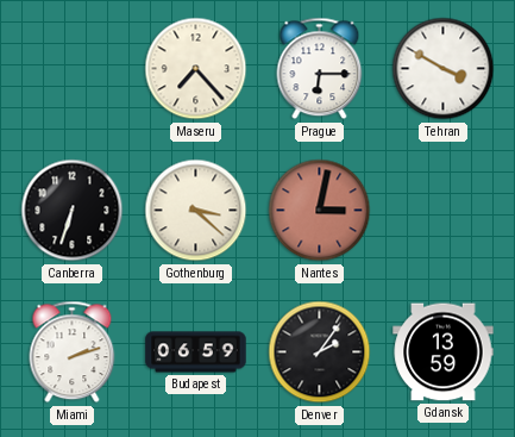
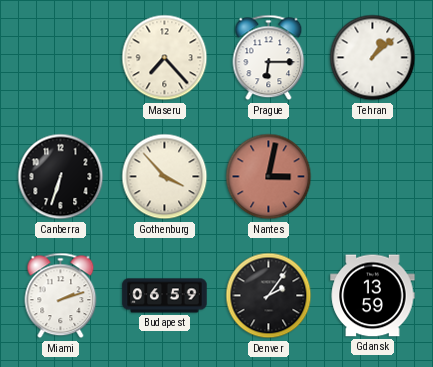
Tehran: 3:50 -> 1:08 (373, 58)
Gothenburg: 3:22 -> 3:53 (165, 177)
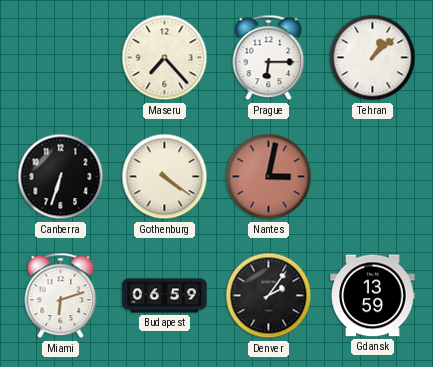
Gothenburg: 3:53 -> 4:21 (165, 177)
Miami: 2:12 -> 6:12 (61, 296)
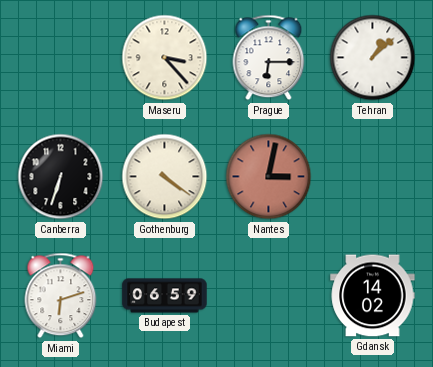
Maseru: 7:23 -> 3:23 (165, 58)
Denver: 2:06 -> none (269, 296)
Gdansk: 13:59 -> 14:02 (373, 296)
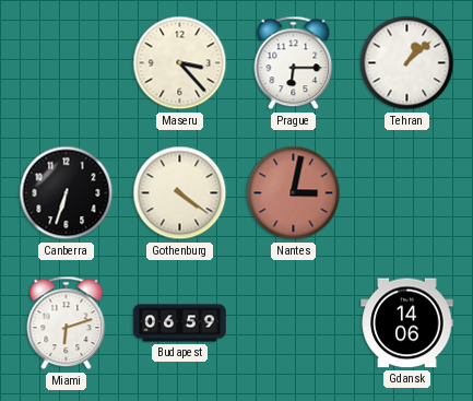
Gdansk: 14:02 -> 14:06 (407, 323)
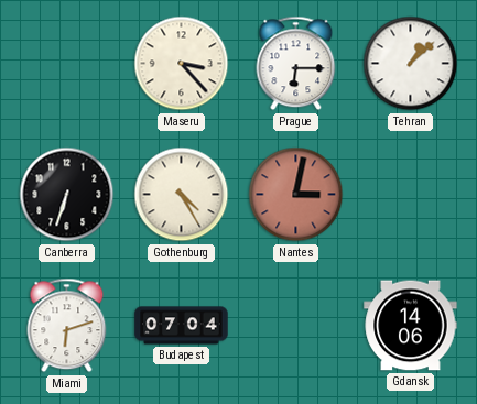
Gothenburg: 4:21 -> 4:25 (182, 195)
Budapest: 06:59 -> 07:04 (182, 326)
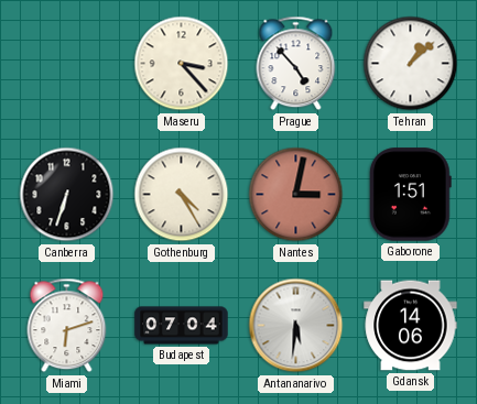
Prague: 6:15 -> 4:53 (296, 64)
Gaborone: none -> 1:51 (410, 195)
Antananarivo: none -> 5:31 (296, 326)
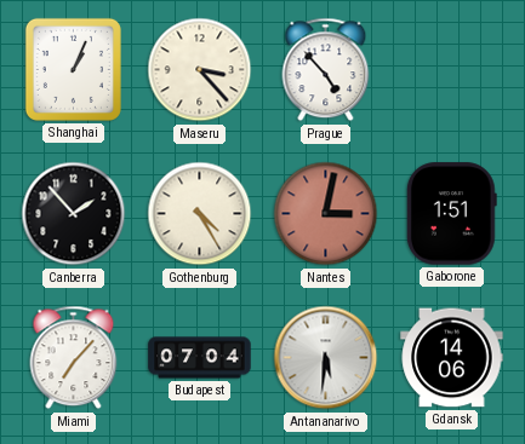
Shanghai: none -> 1:04 (73, 69)
Tehran: 1:08 -> none (411, 64)
Canberra: 6:33 -> 1:53 (74, 214)
Miami: 6:12 -> 7:07 (74, 358)
